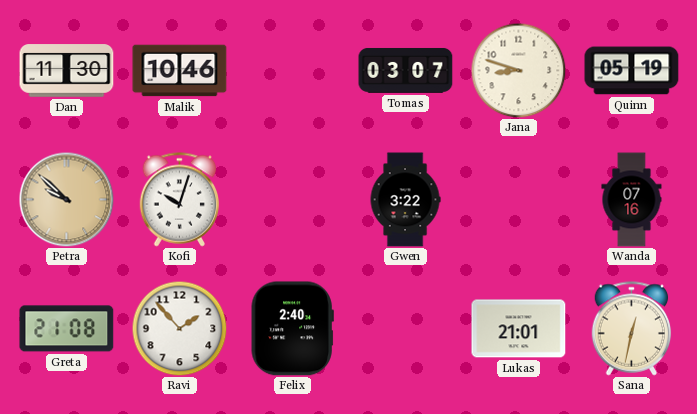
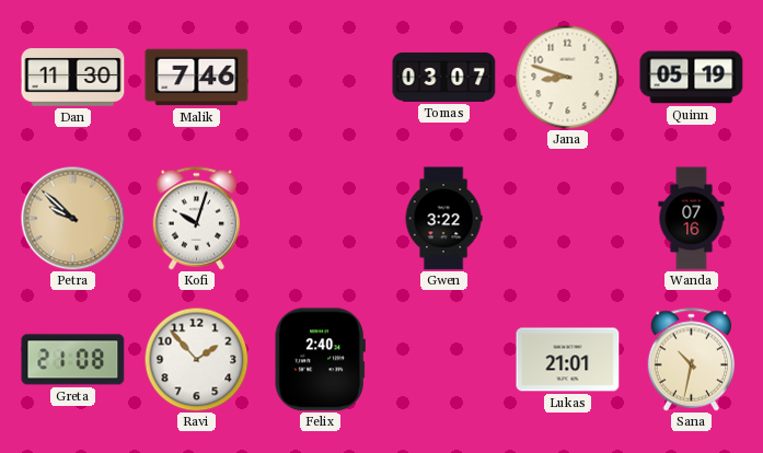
Malik: 10:46 -> 7:46 (197, 78)
Sana: 12:32 -> 10:32 (692, 360)
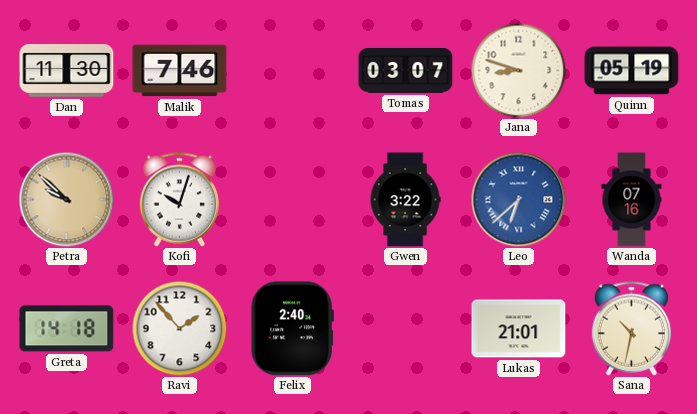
Leo: none -> 6:38 (518, 199)
Greta: 21:08 -> 14:18 (67, 329)
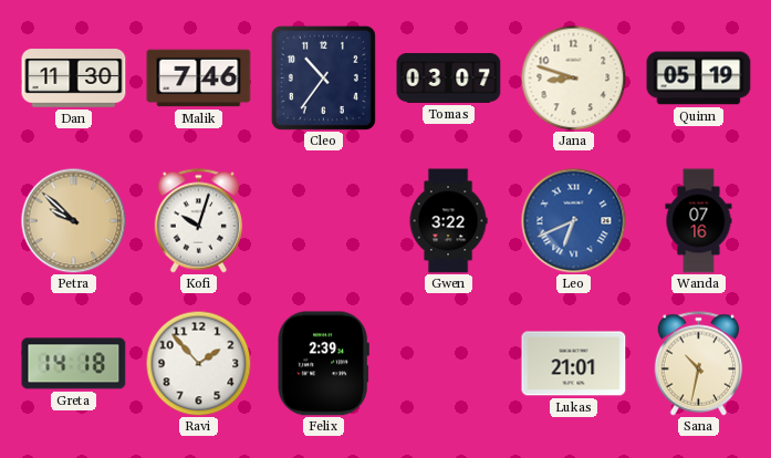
Cleo: none -> 10:36 (323, 77)
Leo: 6:38 -> 6:41 (573, 220)
Felix: 2:40 -> 2:39 (323, 364)
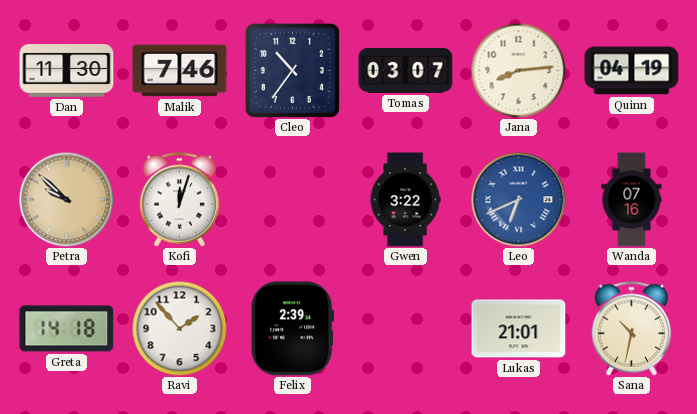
Jana: 8:48 -> 8:14 (518, 70)
Quinn: 05:19 -> 04:19 (632, 71)
Kofi: 10:03 -> 12:03 (180, 200)
